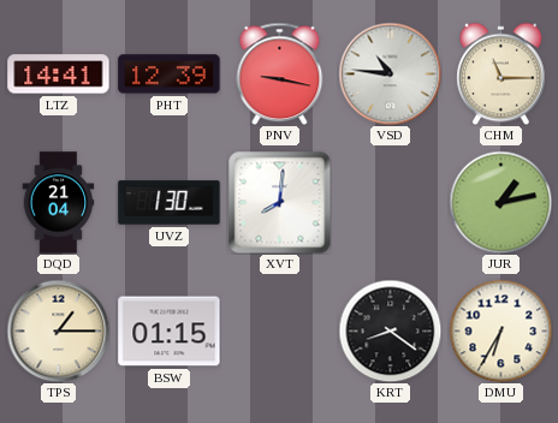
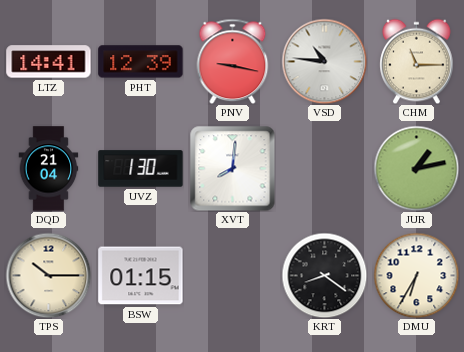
TPS: 1:15 -> 10:15 (48, 275)
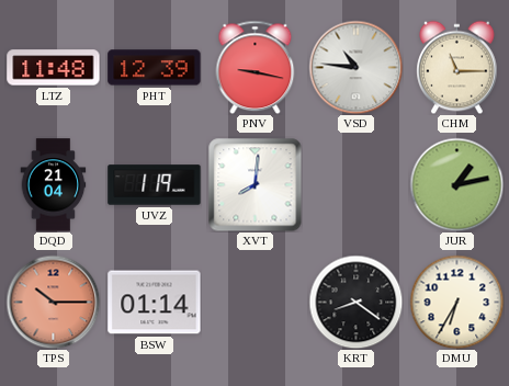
LTZ: 14:41 -> 11:48 (54, 68)
UVZ: 1:30 -> 1:19 (155, 185)
TPS dial: cream -> salmon (53, 302)
BSW: 01:15 -> 01:14 (155, 303)
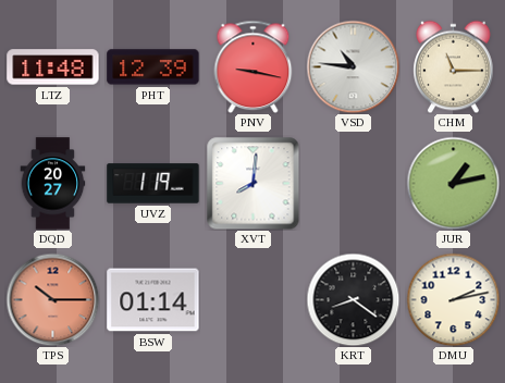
DQD: 21:04 -> 20:27 (53, 184)
DMU: 6:35 -> 2:13 (453, 299)
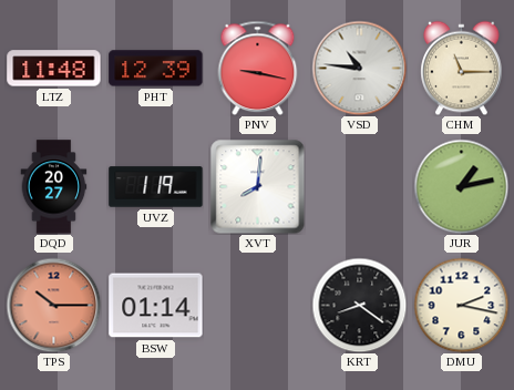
DMU: 2:13 -> 2:17 (461, 305)
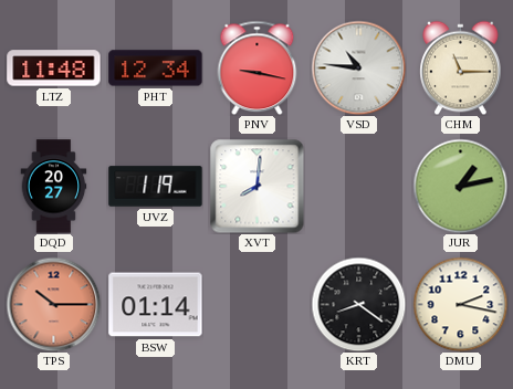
PHT: 12:39 -> 12:34 (156, 69)
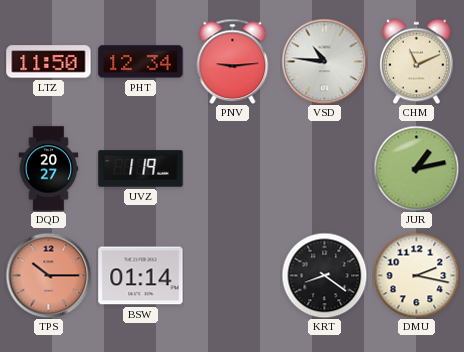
LTZ: 11:48 -> 11:50 (49, 62)
PNV: 9:17 -> 9:14 (233, 61)
CHM: 11:15 -> 11:11 (417, 61)
XVT: 8:01 -> none (256, 186)
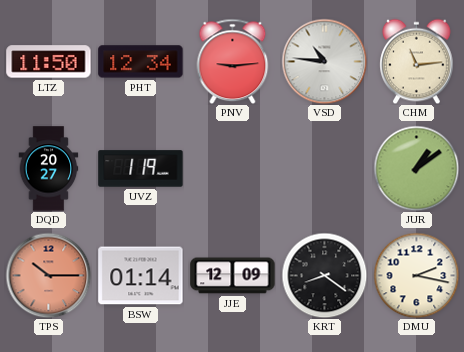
CHM: 11:11 -> 11:14 (417, 61)
JUR: 1:13 -> 1:09 (416, 168)
JJE: none -> 12:09 (233, 276)
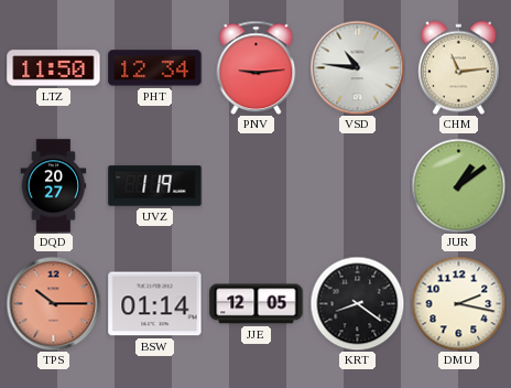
JJE: 12:09 -> 12:05 (257, 304)
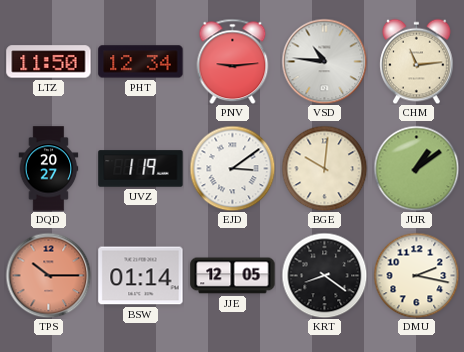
EJD: none -> 3:09 (232, 168)
BGE: none -> 10:01 (324, 168)
